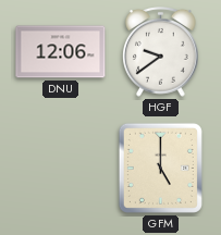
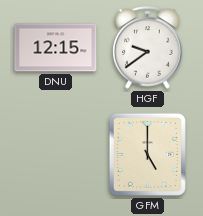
DNU: 12:06 -> 12:15 (56, 48)
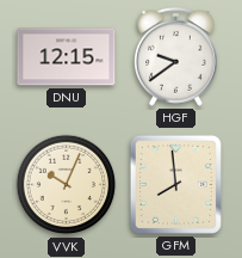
VVK: none -> 10:04 (67, 185)
GFM: 5:00 -> 7:59 (175, 184)
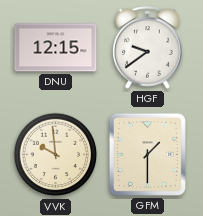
VVK: 10:04 -> 9:59 (56, 155)
GFM: 7:59 -> 1:30 (147, 154)
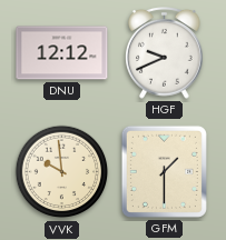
DNU: 12:15 -> 12:12 (62, 53)
HGF: 9:39 -> 9:41 (165, 53)
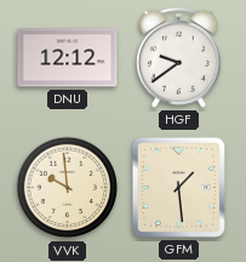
HGF: 9:41 -> 9:39 (179, 58)
GFM: 1:30 -> 1:29 (178, 187)
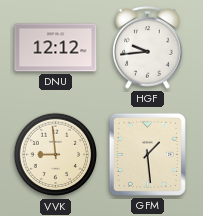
HGF: 9:39 -> 9:44 (148, 48)
VVK: 9:59 -> 8:59 (56, 155)
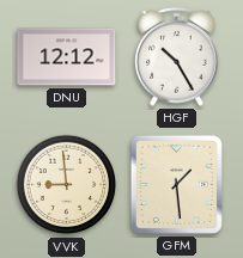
HGF: 9:44 -> 10:25 (177, 57)
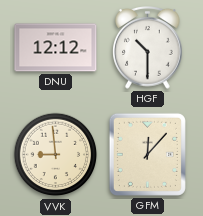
HGF: 10:25 -> 10:30 (148, 48)
GFM: 1:29 -> 12:07 (147, 154)
